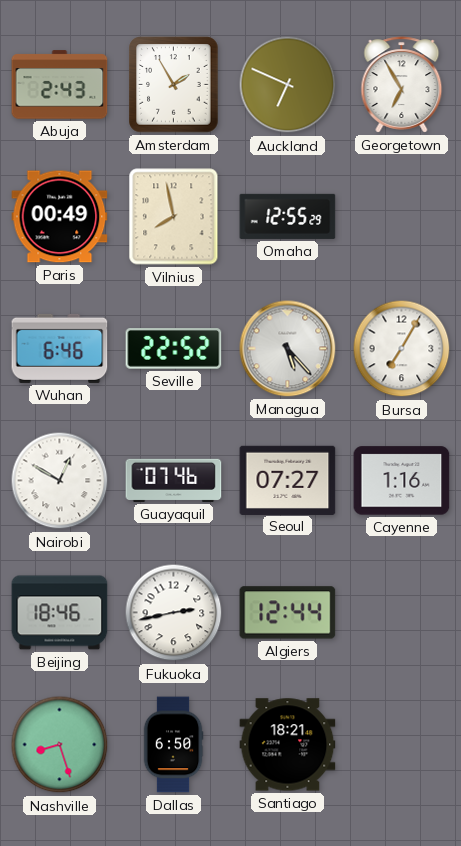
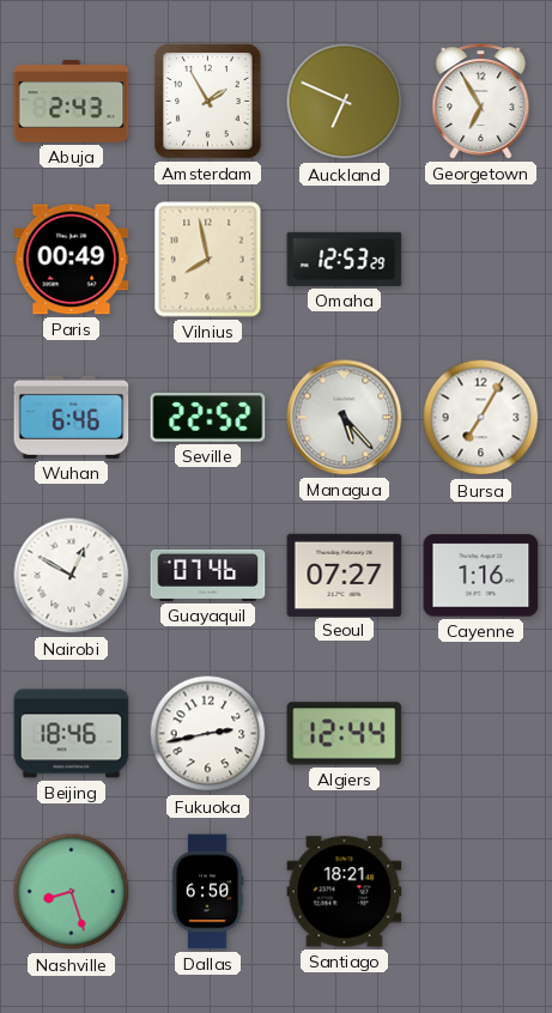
Omaha: 12:55 -> 12:53 (345, 259)
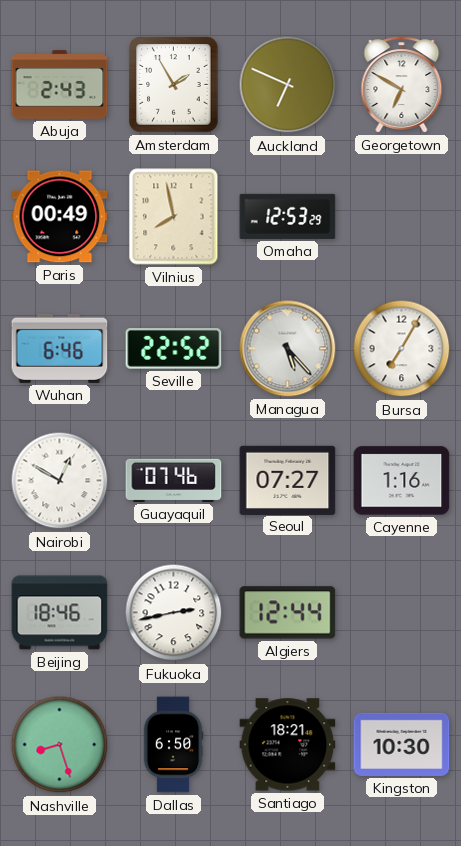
Georgetown: 6:55 -> 6:50 (402, 85)
Kingston: none -> 10:30 (402, 744)
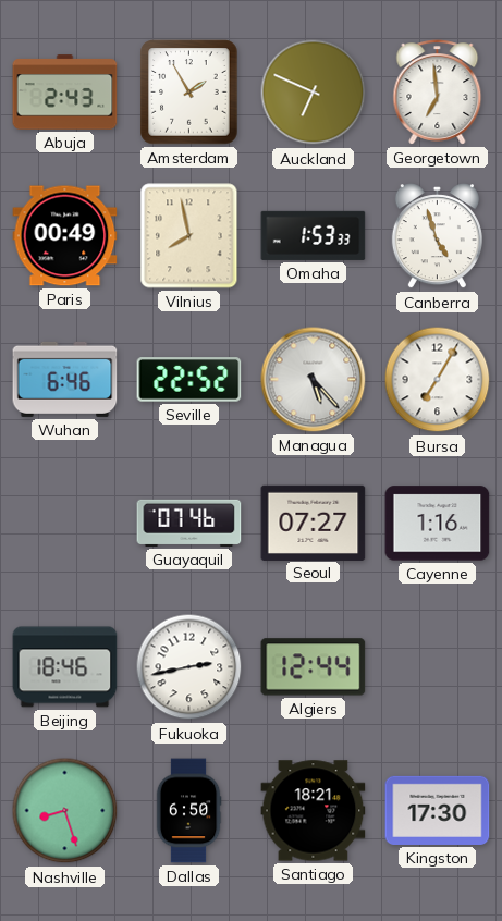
Georgetown: 6:50 -> 6:59 (438, 93)
Omaha: 12:53 -> 1:53 (314, 235)
Canberra: none -> 4:57 (437, 236)
Nairobi: 12:50 -> none (60, 481)
Kingston: 10:30 -> 17:30 (438, 810)
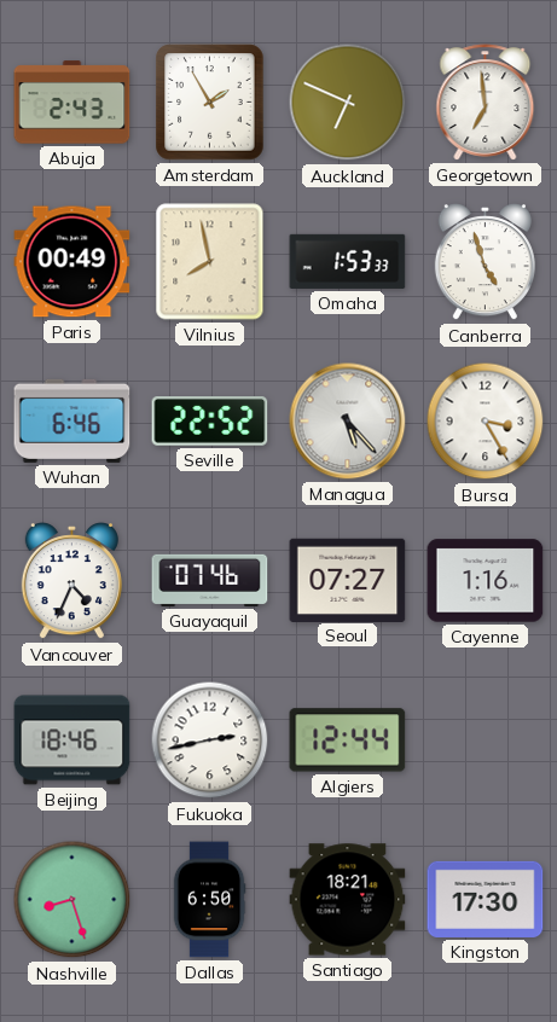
Bursa: 7:05 -> 3:25 (486, 422)
Vancouver: none -> 4:34 (71, 581)
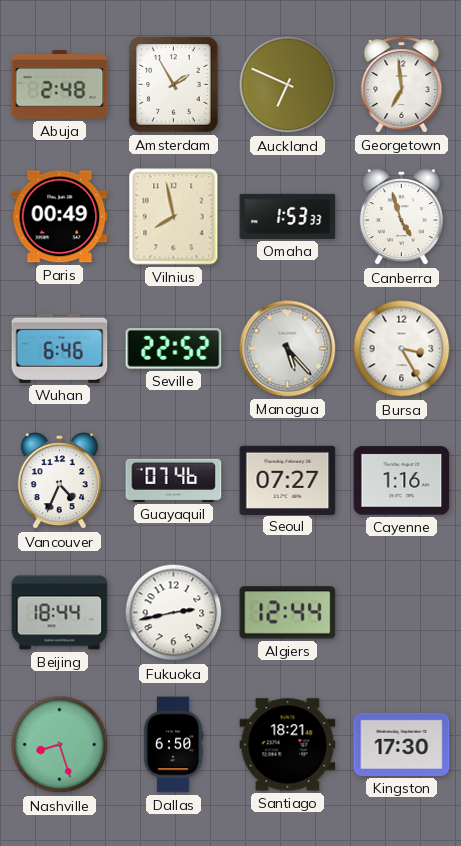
Abuja: 2:43 -> 2:48 (60, 85)
Beijing: 18:46 -> 18:44 (60, 613)
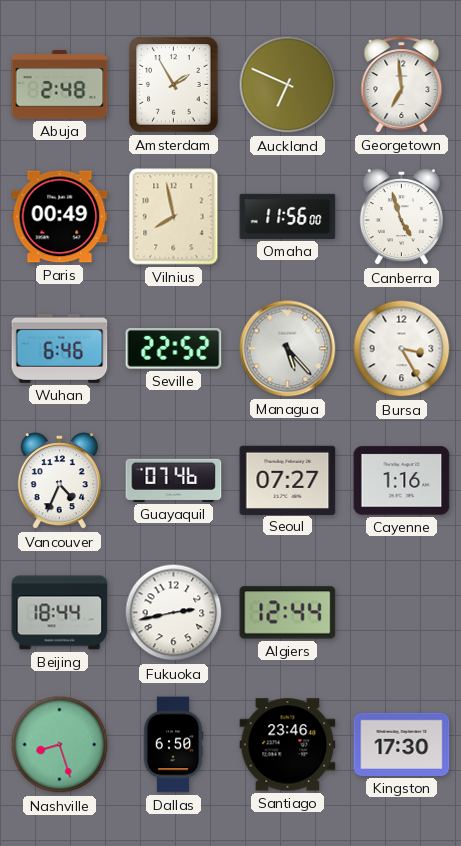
Omaha: 1:53 -> 11:56 (288, 216)
Santiago: 18:21 -> 23:46 (288, 745)
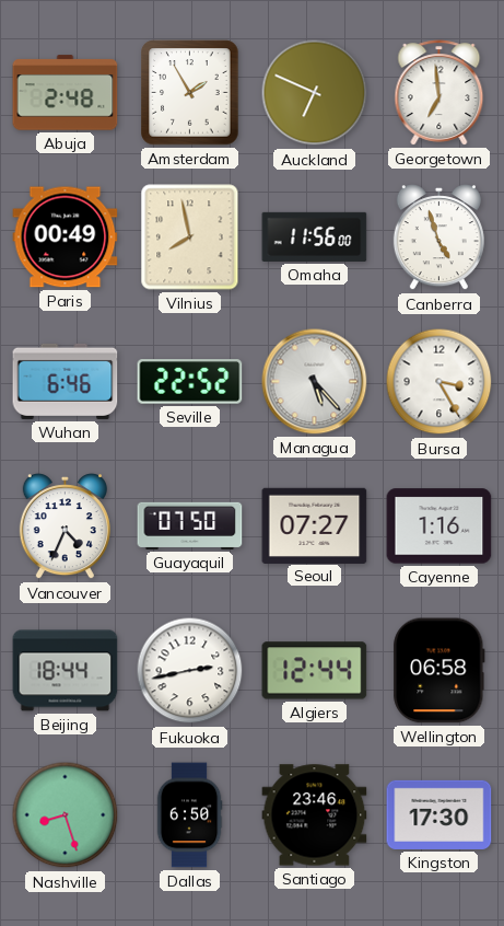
Guayaquil: 07:46 -> 07:50 (190, 525)
Wellington: none -> 06:58 (439, 671)
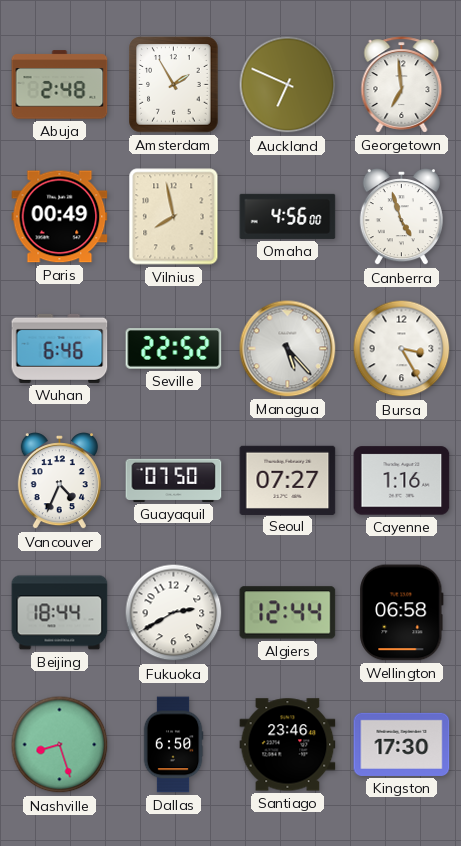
Omaha: 11:56 -> 4:56 (288, 216)
Fukuoka: 2:43 -> 2:40 (174, 613)
